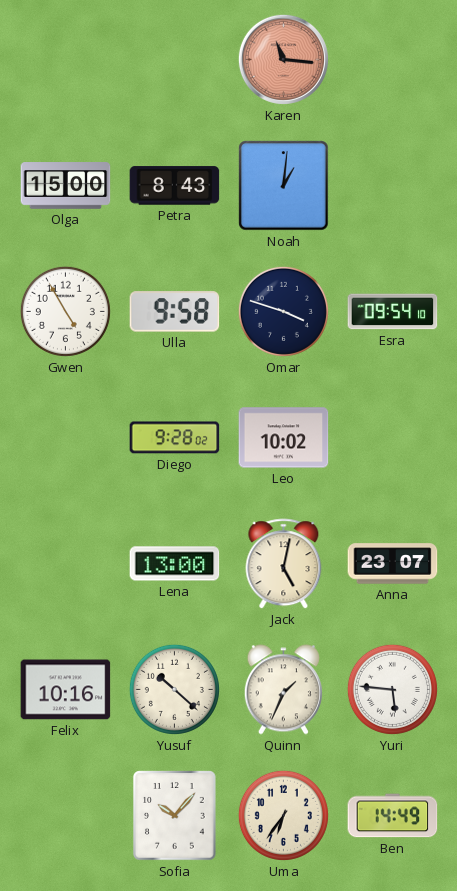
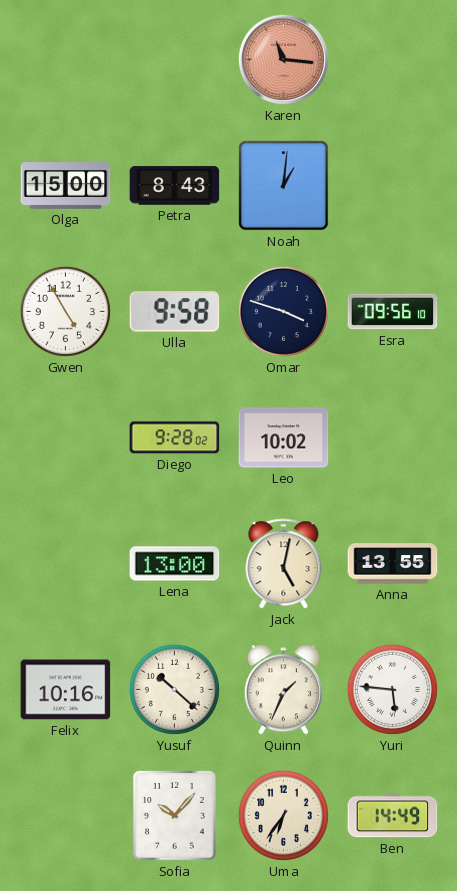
Esra: 09:54 -> 09:56 (393, 312)
Anna: 23:07 -> 13:55 (393, 564)
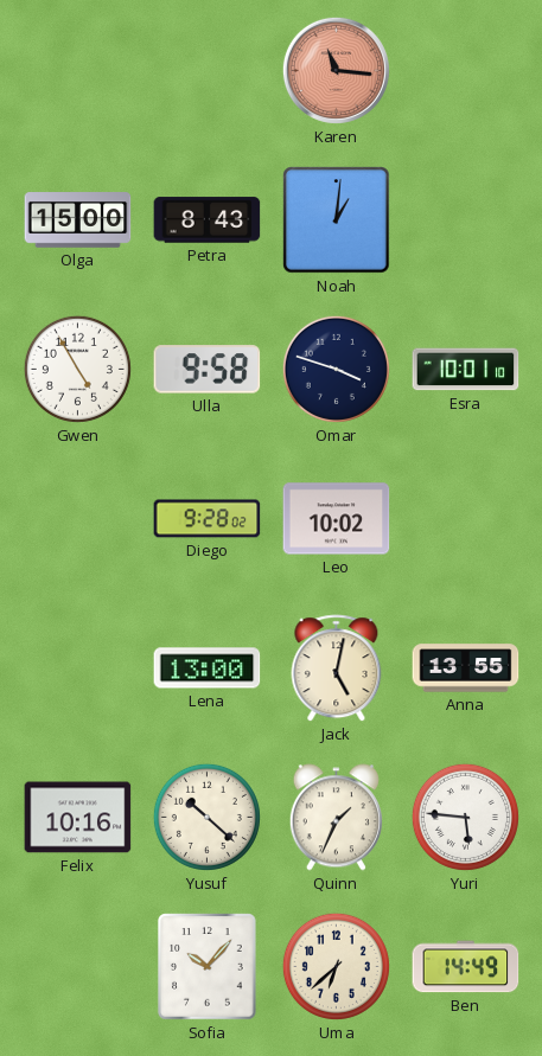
Esra: 09:56 -> 10:01 (466, 370)
Uma: 6:36 -> 6:38 (336, 966)
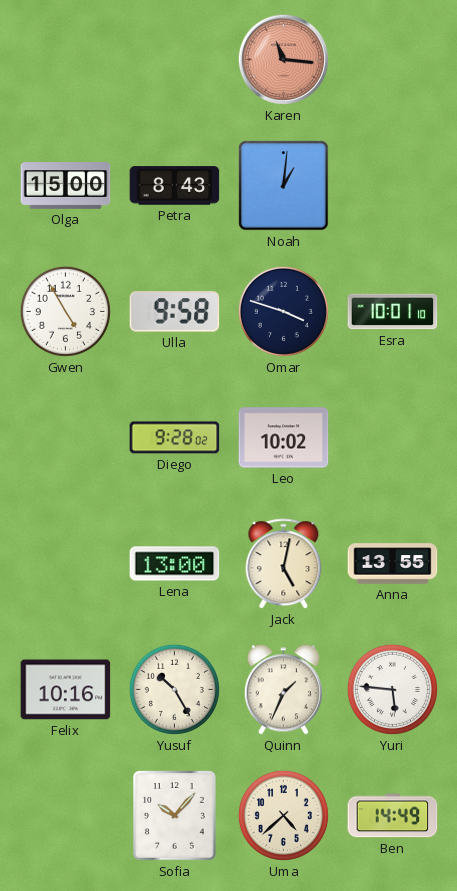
Yusuf: 10:22 -> 10:25 (174, 689)
Uma: 6:38 -> 4:38 (283, 815)
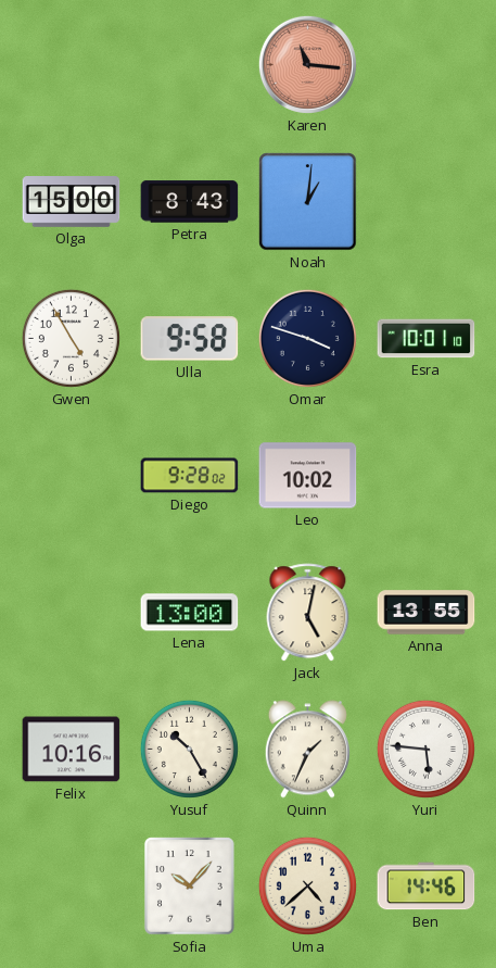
Ben: 14:49 -> 14:46 (427, 887)
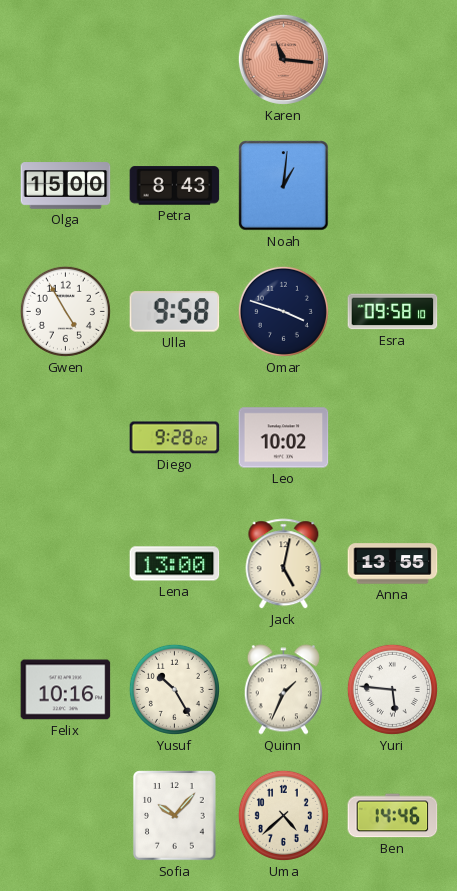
Esra: 10:01 -> 09:58 (393, 312)
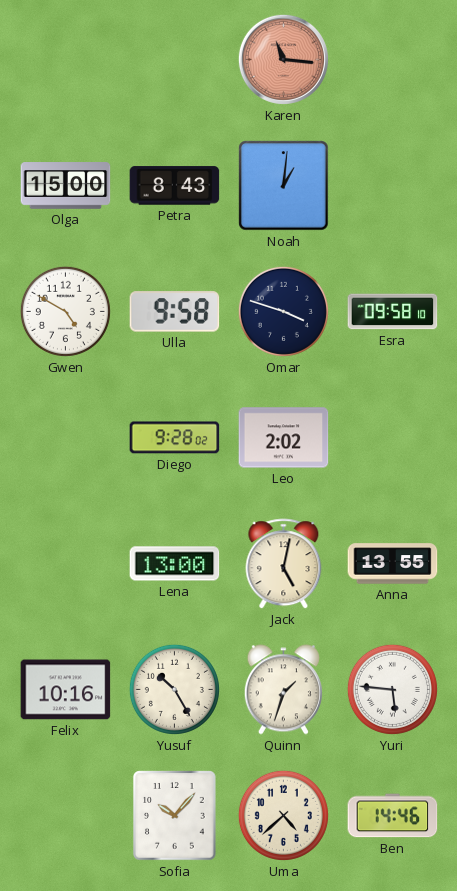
Gwen: 4:55 -> 4:50 (65, 311)
Leo: 10:02 -> 2:02 (284, 438)
Quinn: 1:34 -> 1:33 (283, 690)
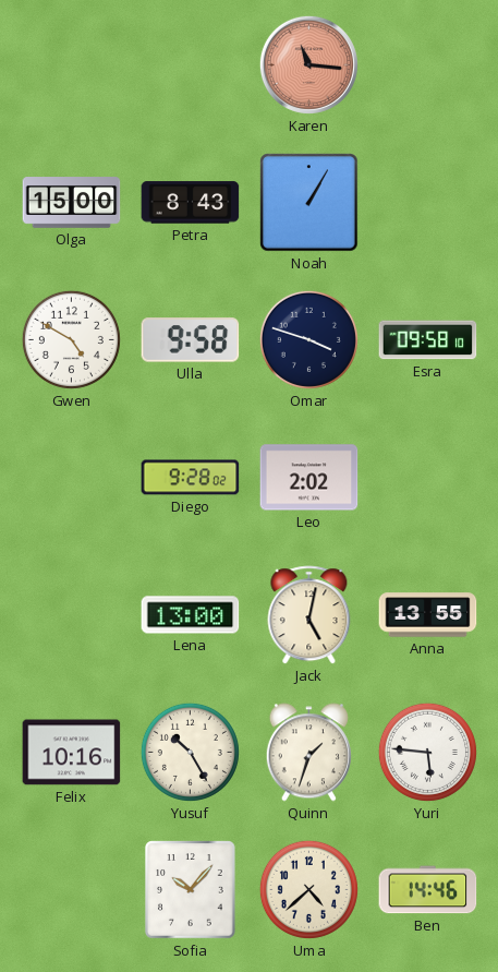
Noah: 1:01 -> 1:05 (309, 203)
